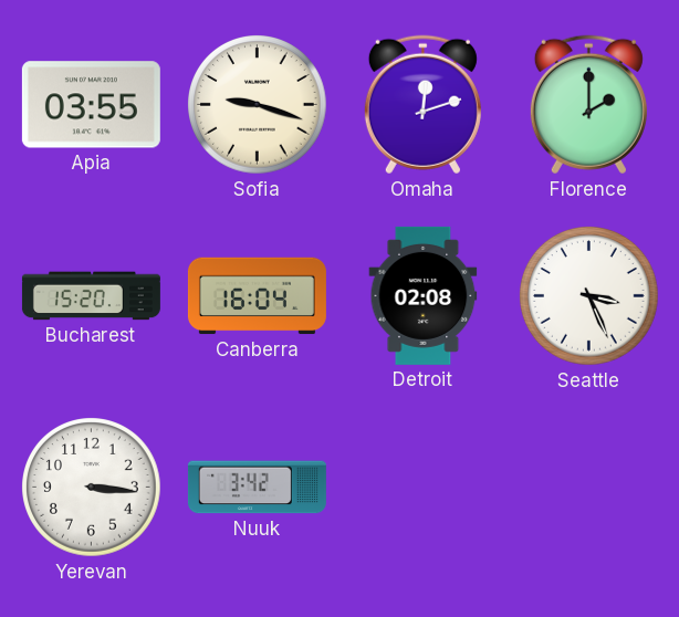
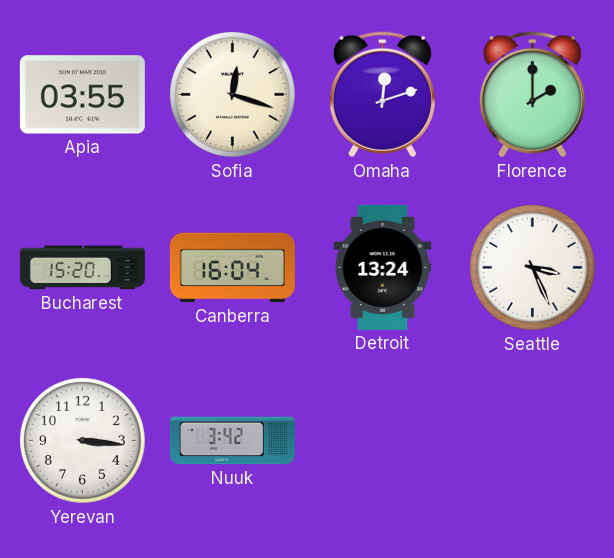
Sofia: 9:18 -> 12:18 (233, 95)
Detroit: 02:08 -> 13:24 (383, 267)
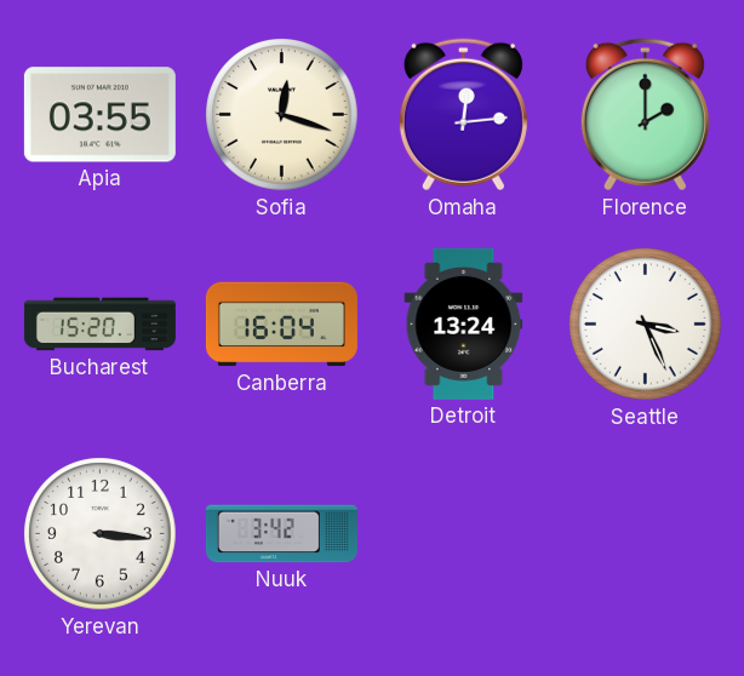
Omaha: 12:12 -> 12:14 (463, 115)
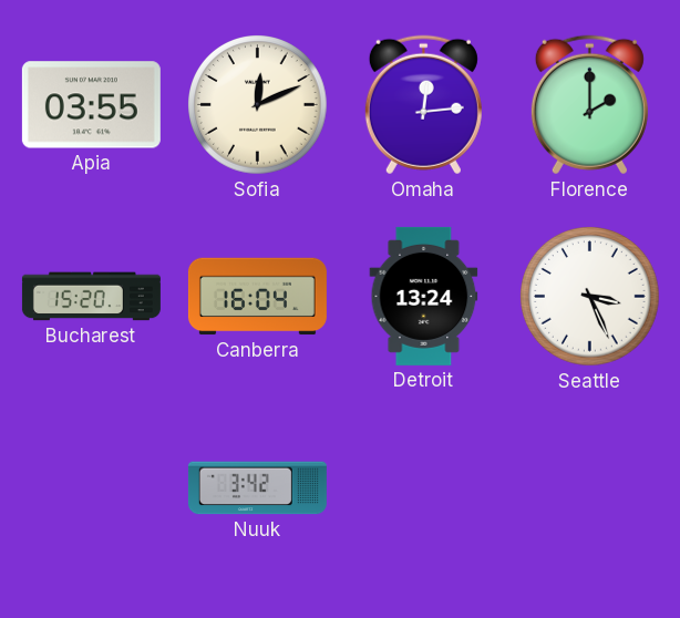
Sofia: 12:18 -> 12:11 (258, 105)
Yerevan: 3:16 -> none (101, 534)
